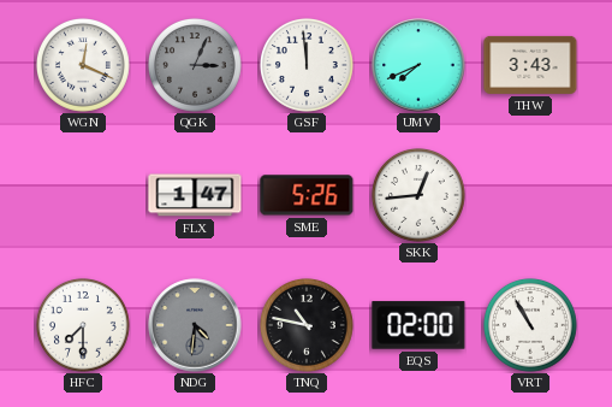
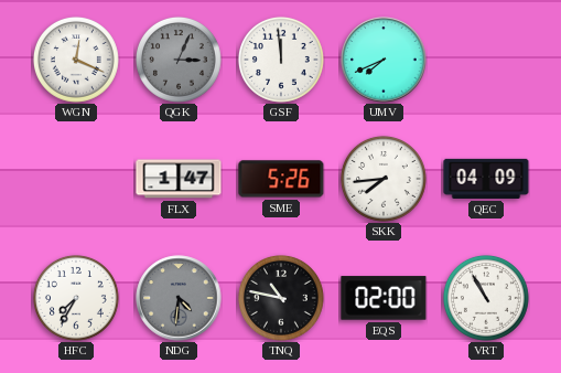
THW: 3:43 -> none (530, 65)
SKK: 12:44 -> 7:44 (384, 179)
QEC: none -> 04:09 (486, 179)
HFC: 7:30 -> 7:35 (76, 298)
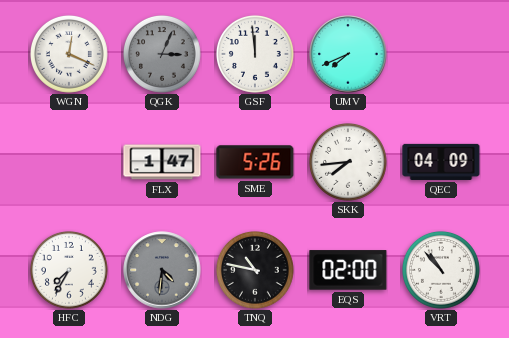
VRT: 10:55 -> 10:53 (441, 270)
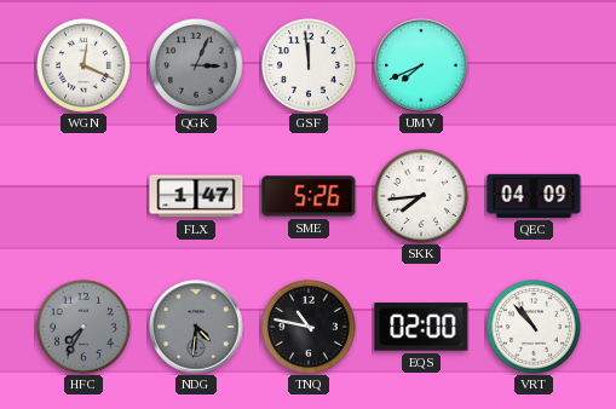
HFC dial: white -> grey (84, 327)
